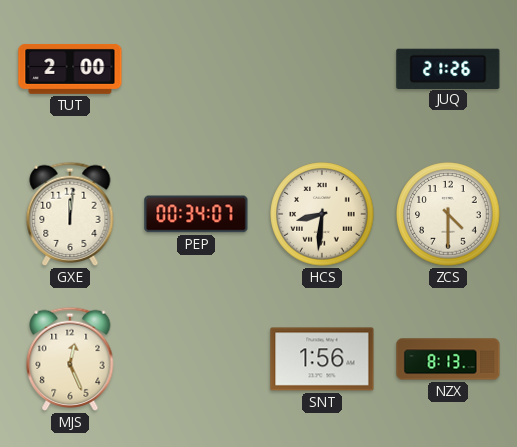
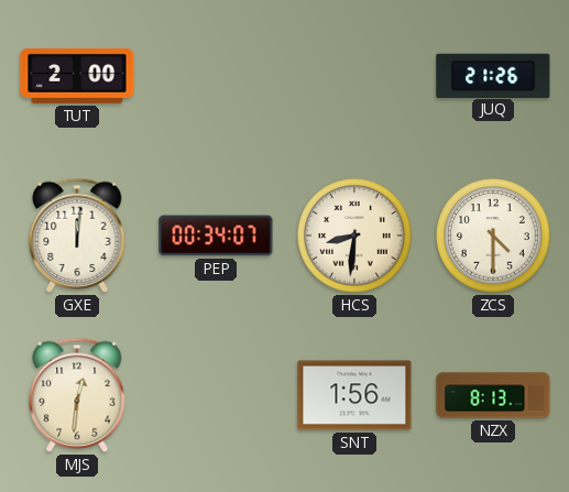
MJS: 12:26 -> 12:31 (77, 395)
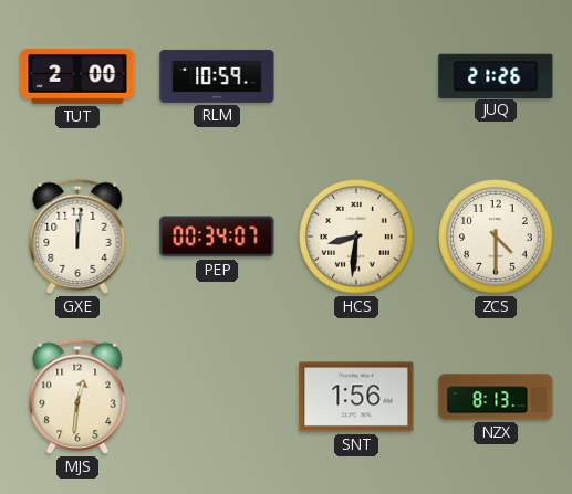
RLM: none -> 10:59 (217, 76)
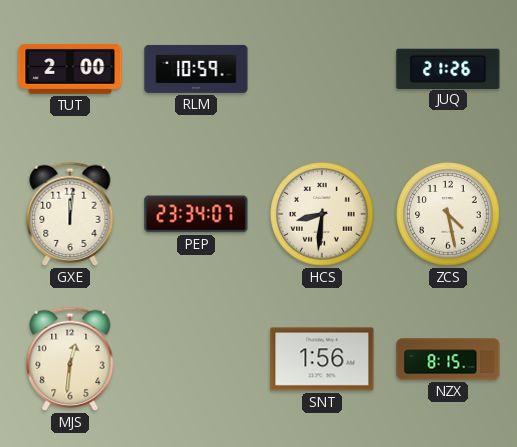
PEP: 00:34 -> 23:34 (196, 214)
ZCS: 4:30 -> 4:28 (448, 214)
NZX: 8:13 -> 8:15 (448, 359)
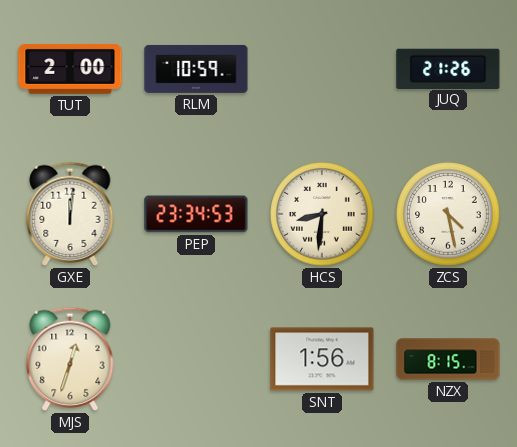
PEP: 23:34:07 -> 23:34:53 (196, 214)
MJS: 12:31 -> 12:33 (70, 359)
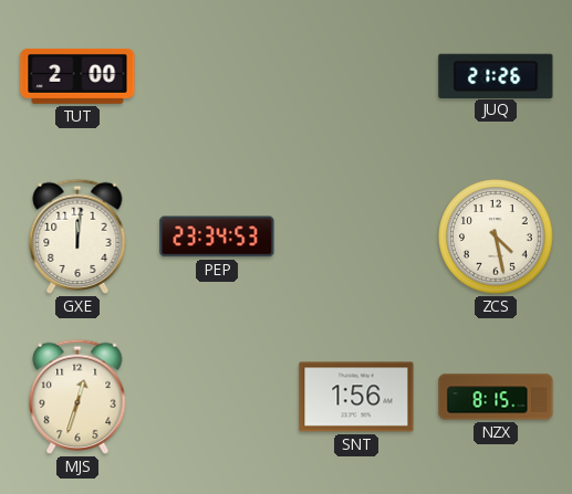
RLM: 10:59 -> none (196, 69)
HCS: 8:31 -> none (322, 214)
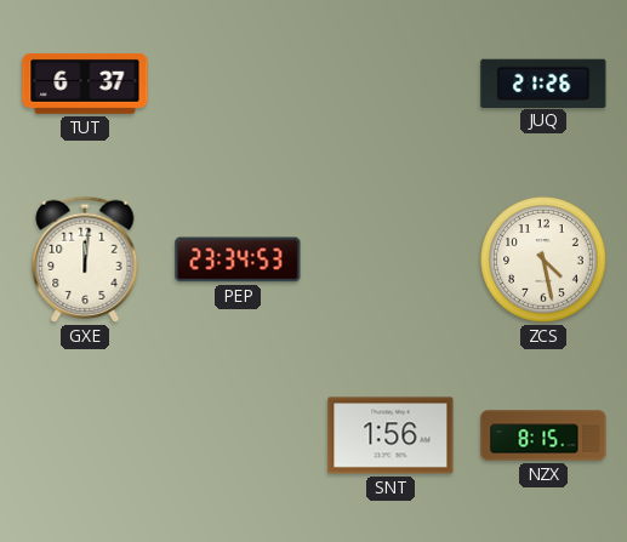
TUT: 2:00 -> 6:37 (85, 84)
MJS: 12:33 -> none (77, 397)
